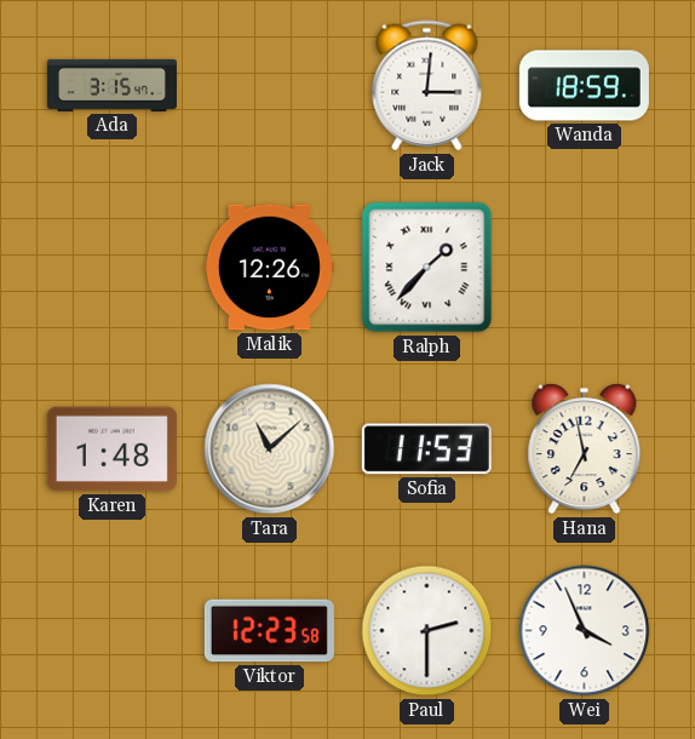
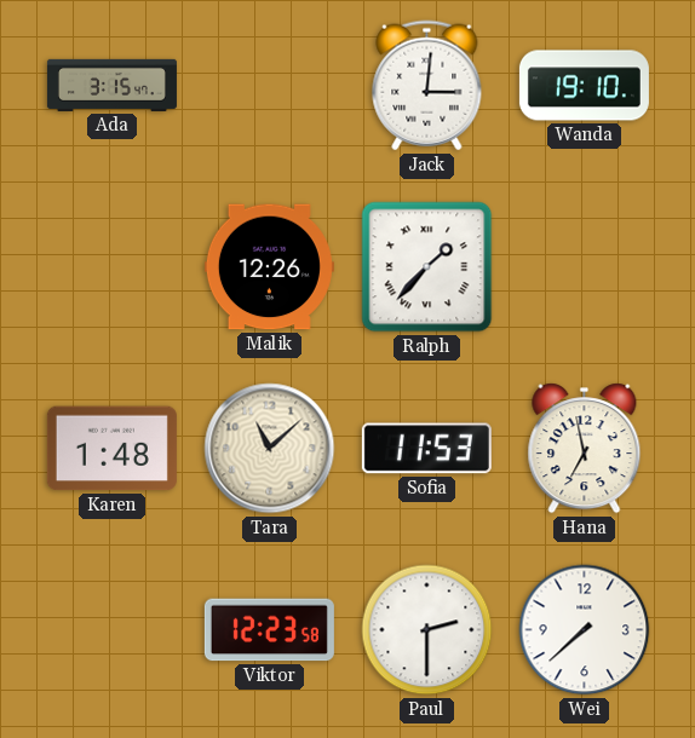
Wanda: 18:59 -> 19:10 (584, 86)
Wei: 3:56 -> 7:38 (585, 630)
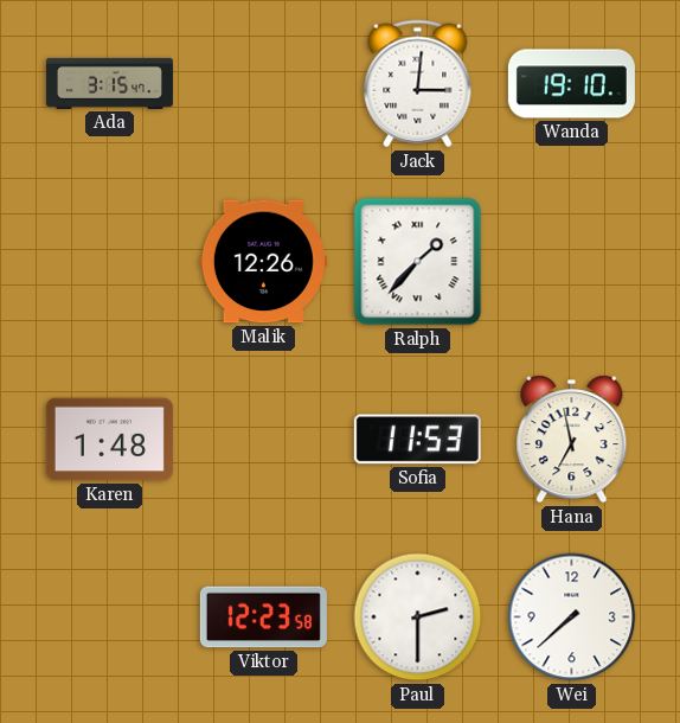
Tara: 11:08 -> none (270, 449)
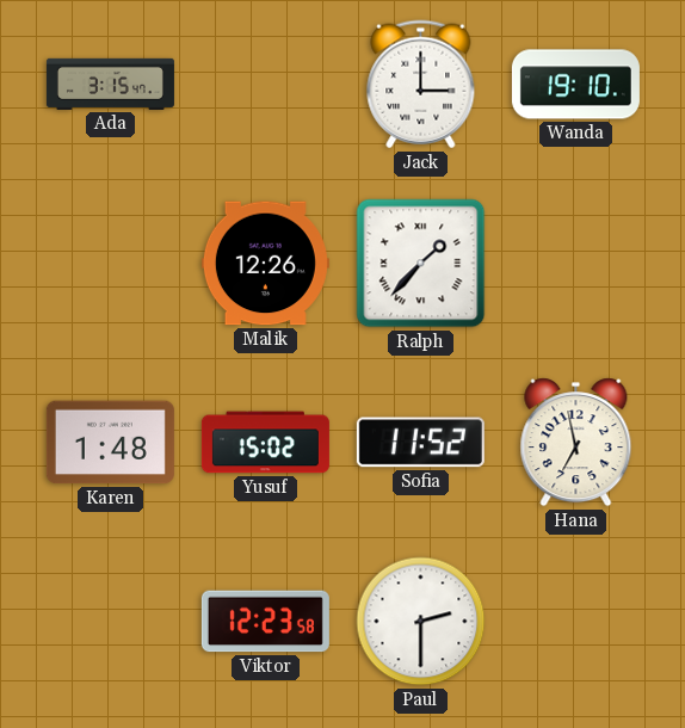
Jack: 3:01 -> 3:00 (421, 85)
Yusuf: none -> 15:02 (265, 443)
Sofia: 11:53 -> 11:52 (420, 443)
Wei: 7:38 -> none (572, 618)
